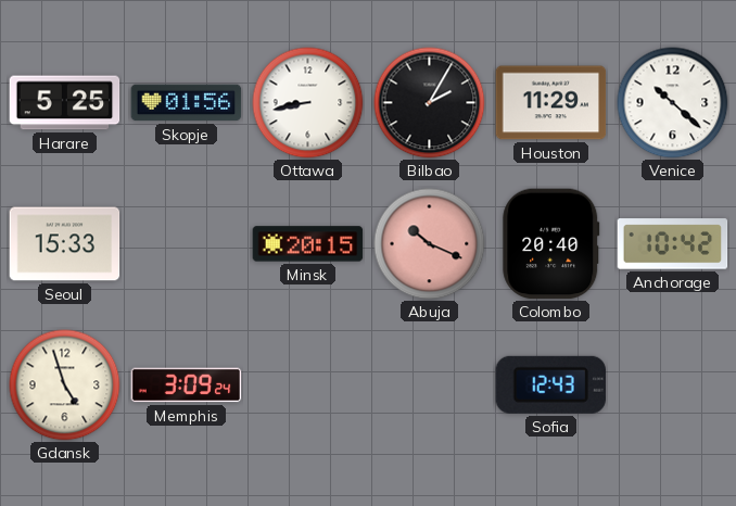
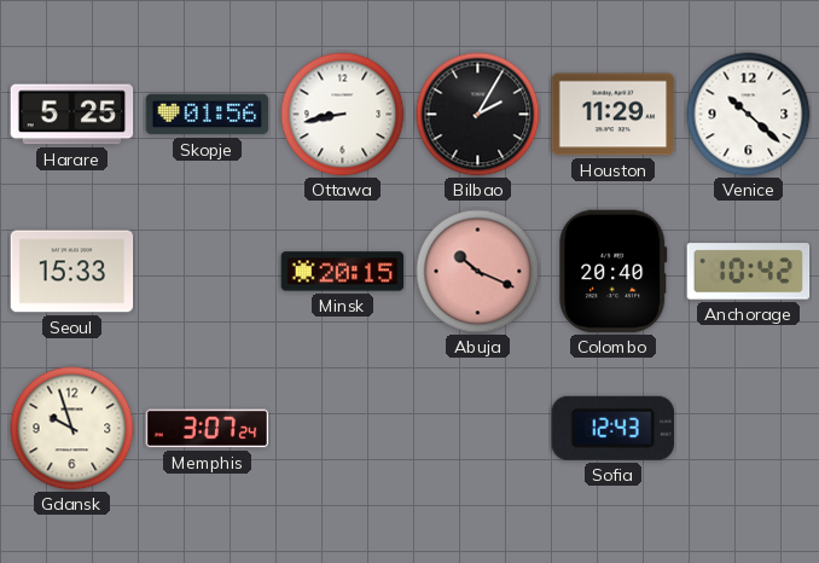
Gdansk: 4:57 -> 9:57 (72, 429)
Memphis: 3:09 -> 3:07 (208, 429)
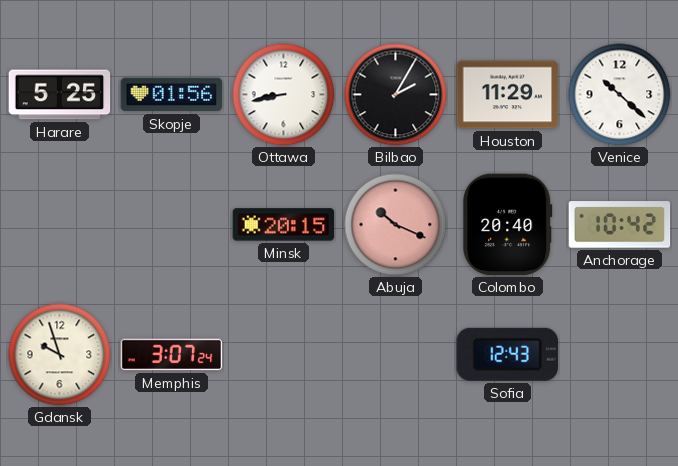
Seoul: 15:33 -> none (72, 272)
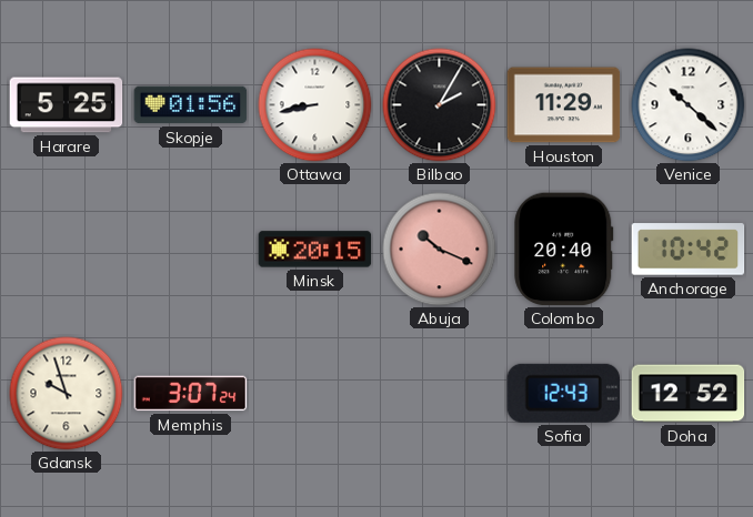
Doha: none -> 12:52 (689, 394)
